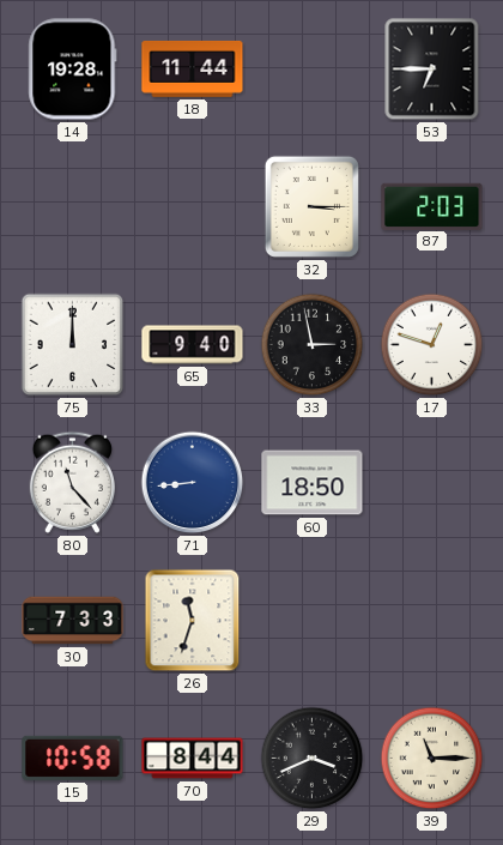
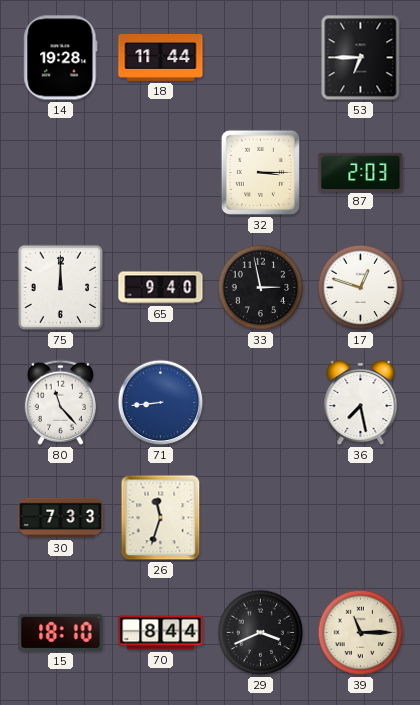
60: 18:50 -> none (313, 483)
36: none -> 7:28 (361, 403)
15: 10:58 -> 18:10 (61, 632)
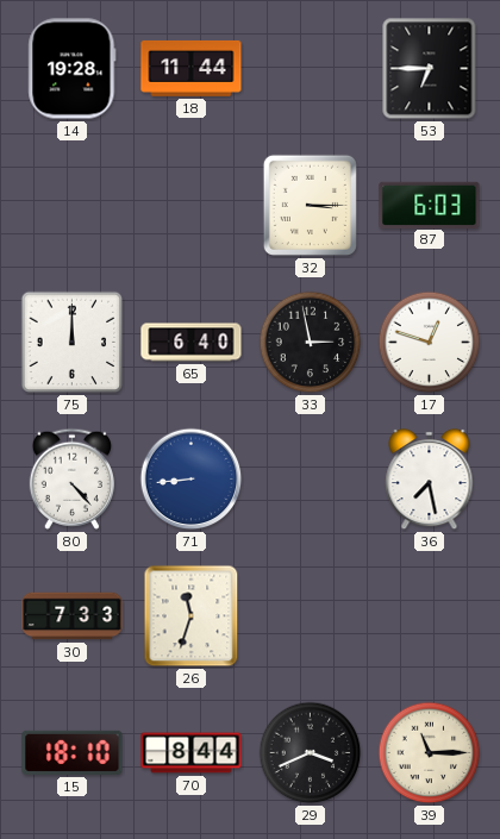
87: 2:03 -> 6:03 (430, 205)
65: 9:40 -> 6:40 (192, 343)
80: 11:23 -> 4:23 (71, 478)
